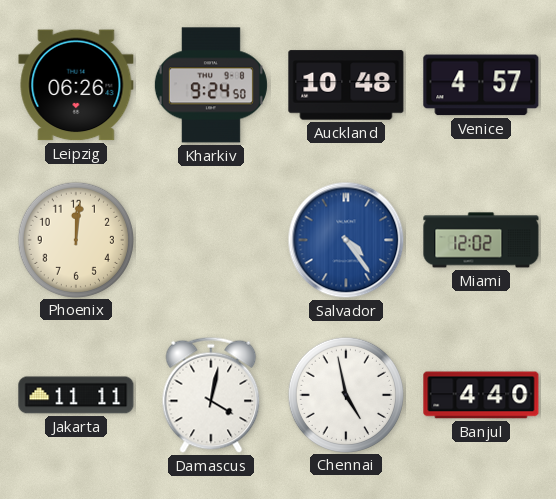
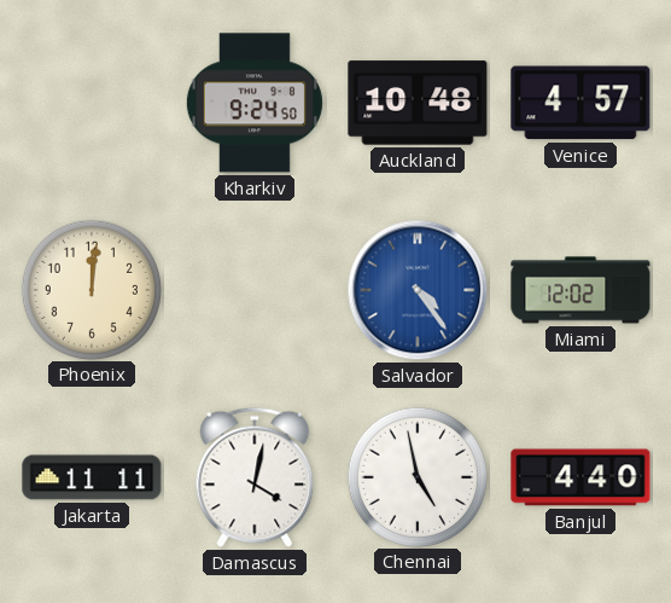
Leipzig: 06:26 -> none (76, 85)
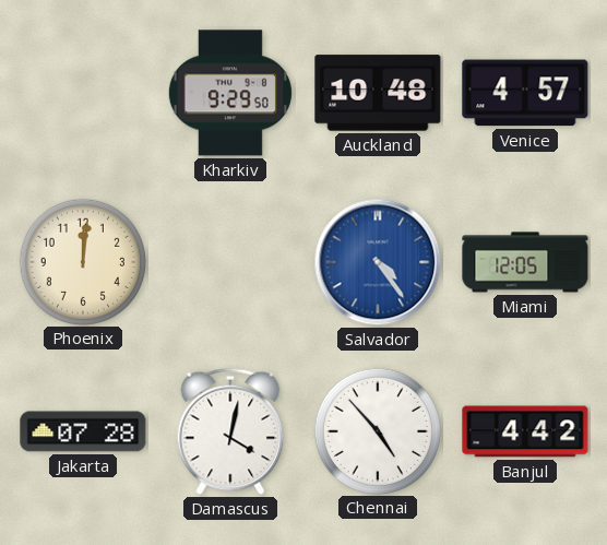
Kharkiv: 9:24 -> 9:29 (230, 93)
Miami: 12:02 -> 12:05 (525, 262)
Jakarta: 11:11 -> 07:28 (83, 431)
Chennai: 4:58 -> 4:53 (377, 430)
Banjul: 4:40 -> 4:42 (525, 431)
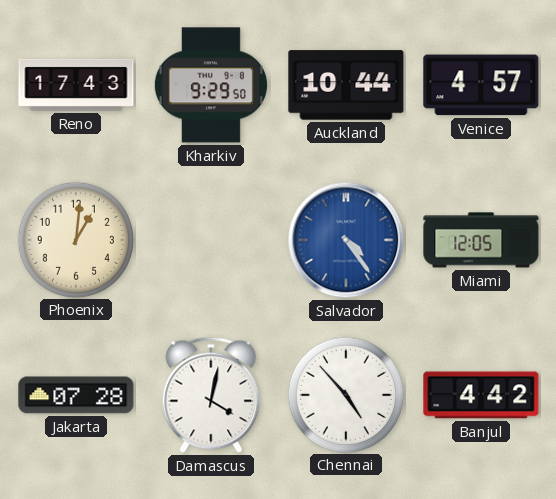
Reno: none -> 17:43 (76, 85)
Auckland: 10:48 -> 10:44 (346, 85)
Phoenix: 12:01 -> 1:01 (75, 239)
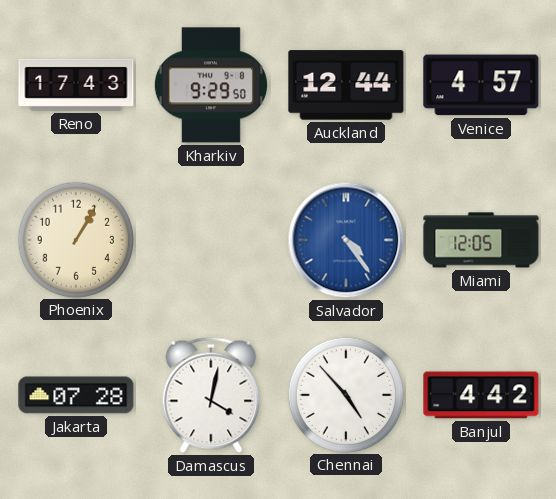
Auckland: 10:44 -> 12:44 (346, 85)
Phoenix: 1:01 -> 1:05 (75, 239)
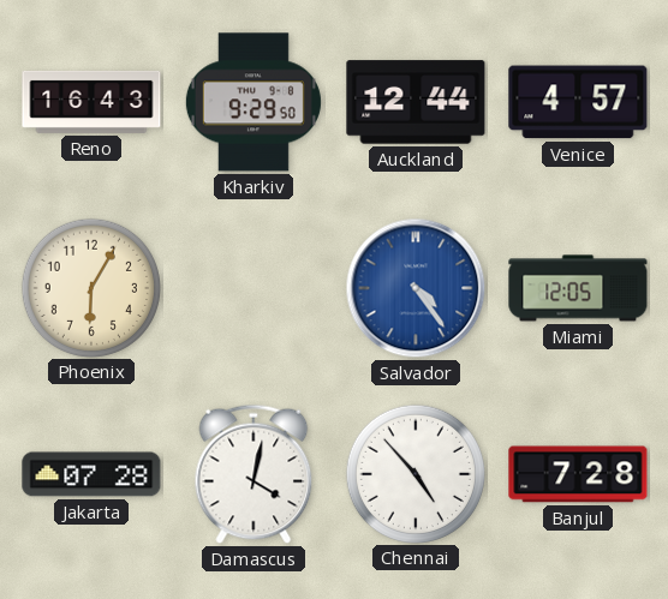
Reno: 17:43 -> 16:43 (91, 102)
Phoenix: 1:05 -> 6:05 (90, 287)
Banjul: 4:42 -> 7:28 (578, 474)
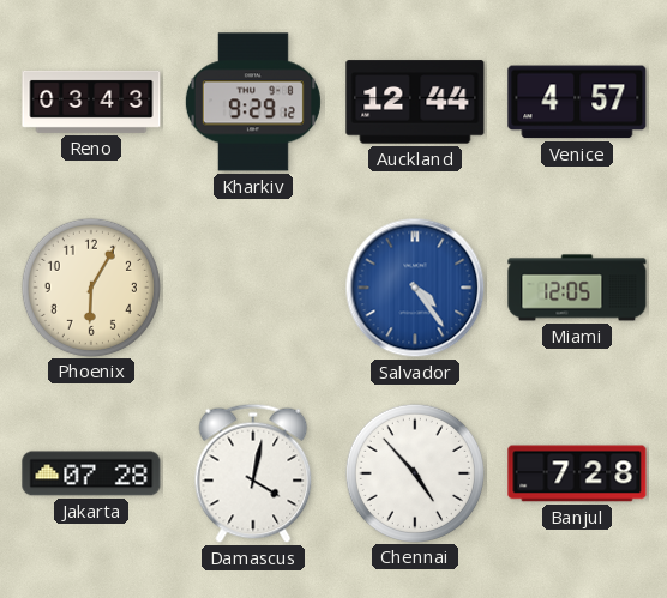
Reno: 16:43 -> 03:43 (91, 102)
Kharkiv: 9:29:50 -> 9:29:12 (253, 102)
